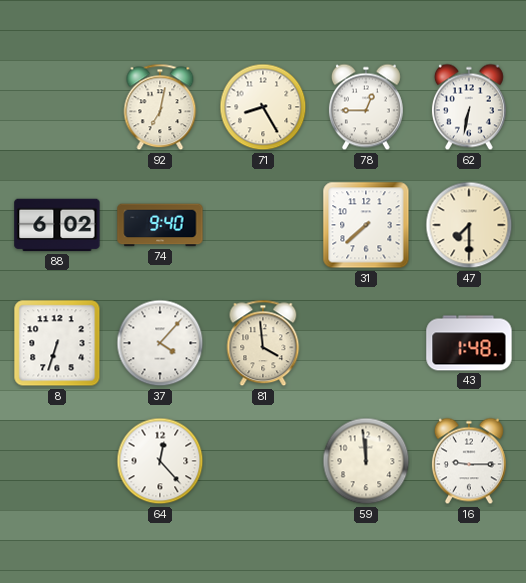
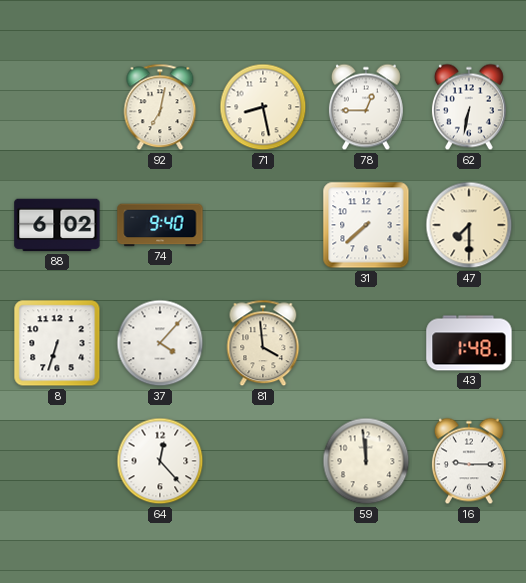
71: 8:25 -> 8:28 (263, 107)
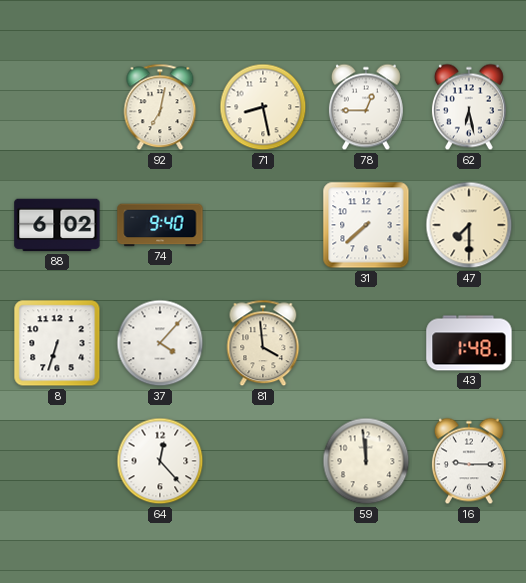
62: 6:32 -> 6:28 (469, 107)
